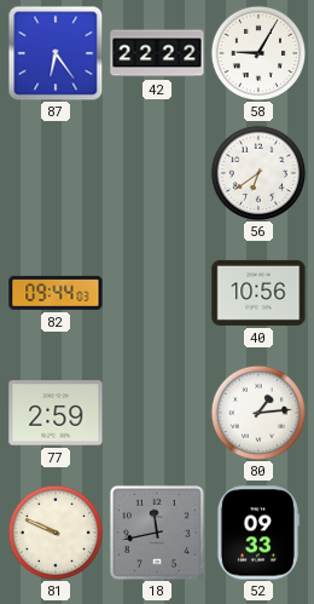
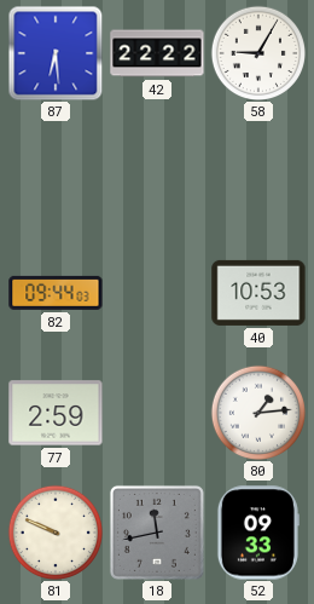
87: 6:24 -> 6:29 (56, 53)
56: 6:39 -> none (257, 172)
40: 10:56 -> 10:53 (258, 293)
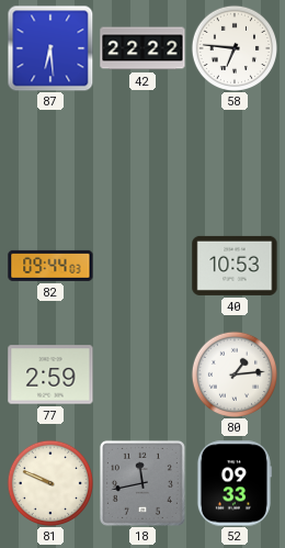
58: 9:05 -> 6:46 (233, 47)
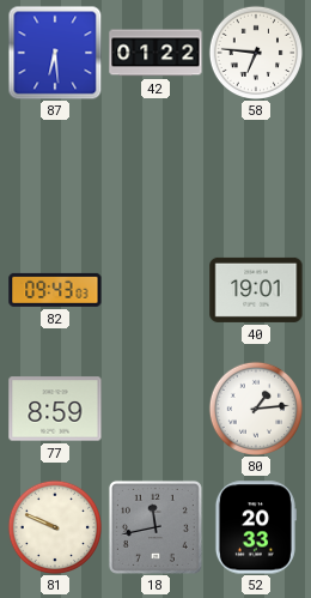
42: 22:22 -> 01:22 (155, 53)
82: 09:44 -> 09:43 (55, 290)
40: 10:53 -> 19:01 (256, 290)
77: 2:59 -> 8:59 (55, 409)
52: 09:33 -> 20:33 (255, 527)
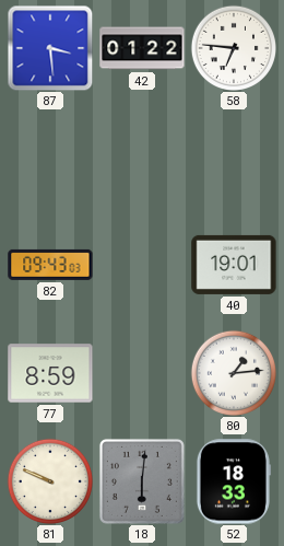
87: 6:29 -> 3:29 (50, 48)
18: 11:43 -> 6:01 (142, 481)
52: 20:33 -> 18:33 (233, 481)
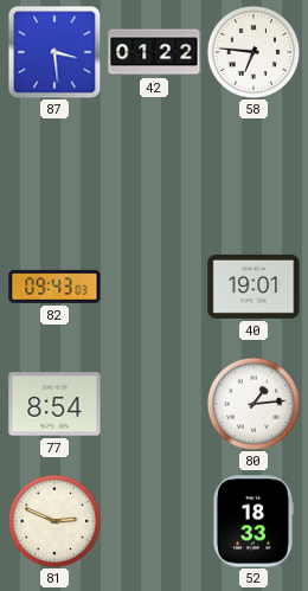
77: 8:59 -> 8:54 (54, 404)
81: 9:49 -> 2:49 (53, 520)
18: 6:01 -> none (142, 481)
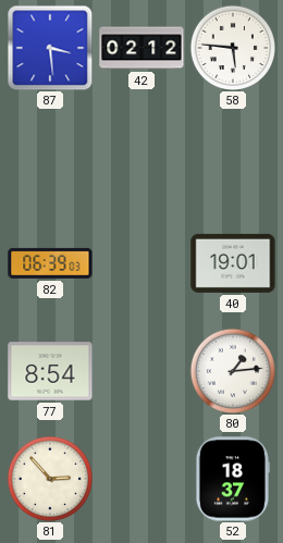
42: 01:22 -> 02:12 (141, 48)
58: 6:46 -> 5:46 (232, 47)
82: 09:43 -> 06:39 (50, 263)
81: 2:49 -> 2:53 (49, 478)
52: 18:33 -> 18:37 (232, 479)
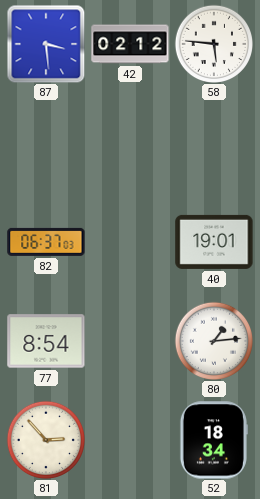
82: 06:39 -> 06:37 (46, 242)
52: 18:37 -> 18:34 (213, 440)
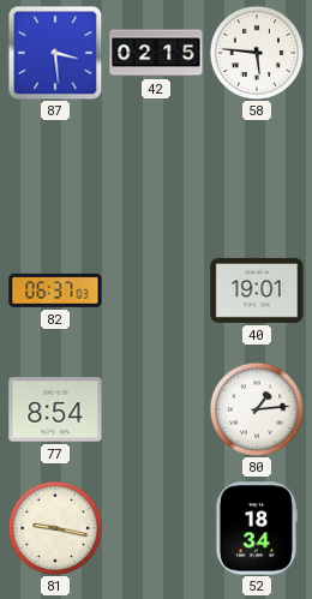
42: 02:12 -> 02:15 (156, 53)
81: 2:53 -> 9:17 (54, 527)
